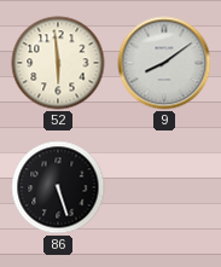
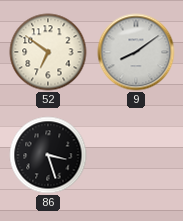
52: 5:59 -> 6:51 (48, 52)
86: 5:27 -> 3:27 (48, 155)
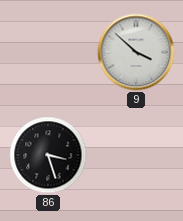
52: 6:51 -> none (48, 52)
9: 8:09 -> 3:52 (136, 52)
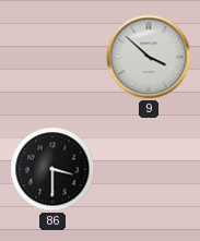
86: 3:27 -> 3:30 (52, 169)
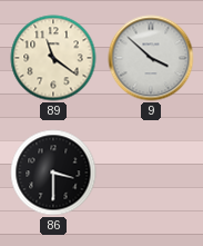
89: none -> 11:21 (53, 58)
